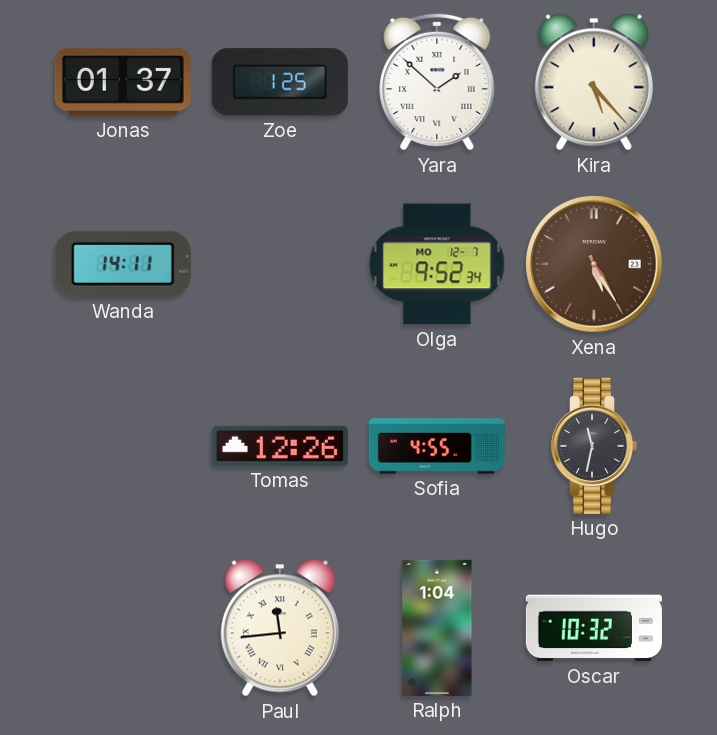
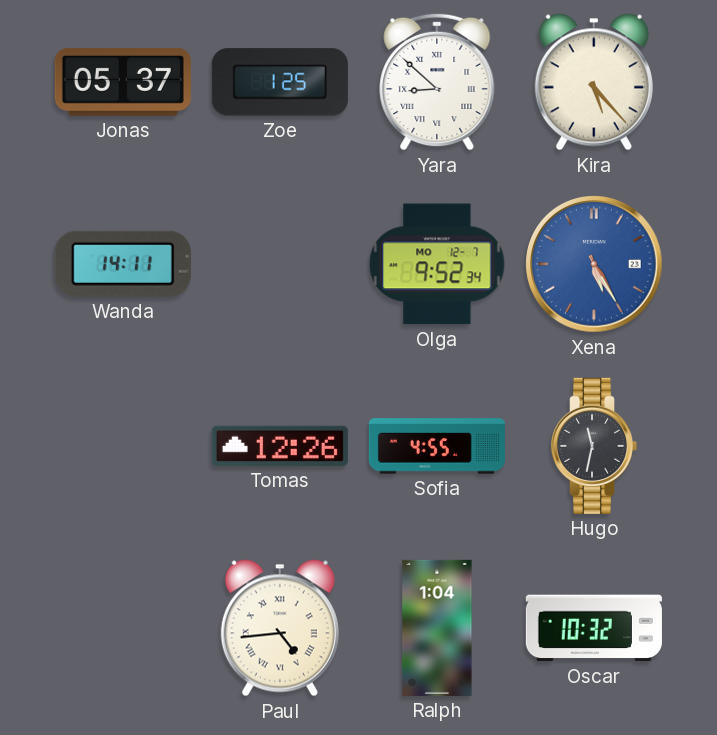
Jonas: 01:37 -> 05:37 (123, 82)
Yara: 1:52 -> 8:52 (437, 82)
Xena dial: brown -> blue (594, 264)
Paul: 11:44 -> 4:44 (280, 628)
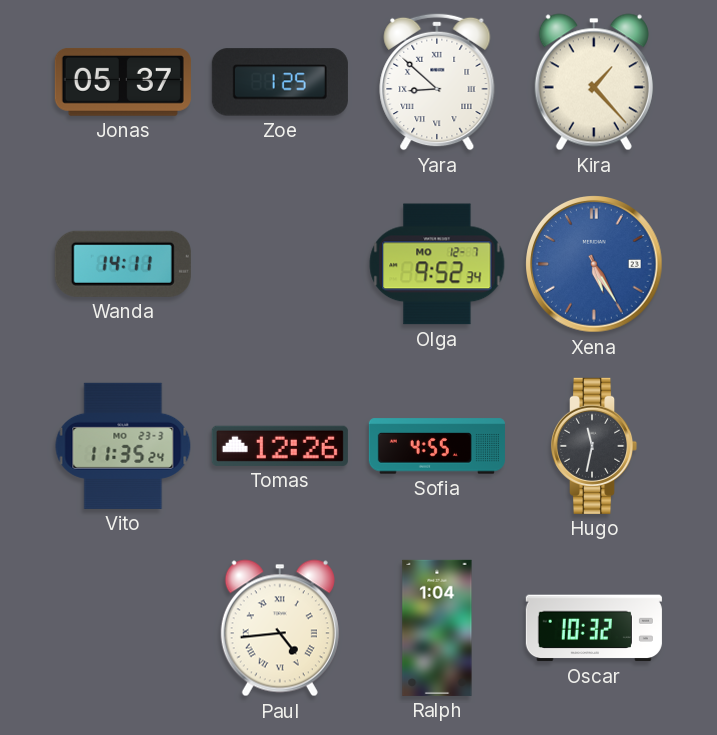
Kira: 5:23 -> 1:23 (594, 82)
Vito: none -> 11:35 (123, 446)
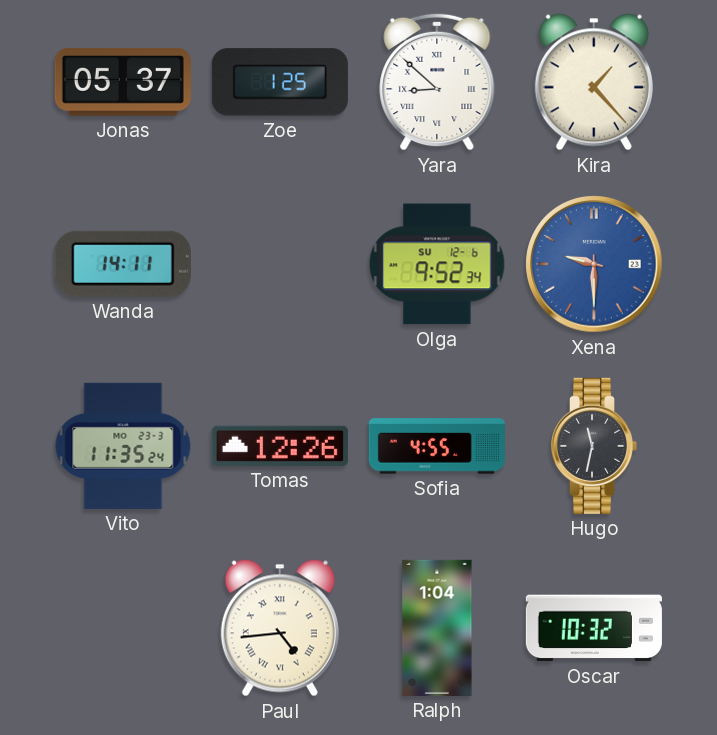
Olga date: MO 12-7 -> SU 12-6 (437, 264)
Xena: 5:25 -> 9:30 (594, 264)
